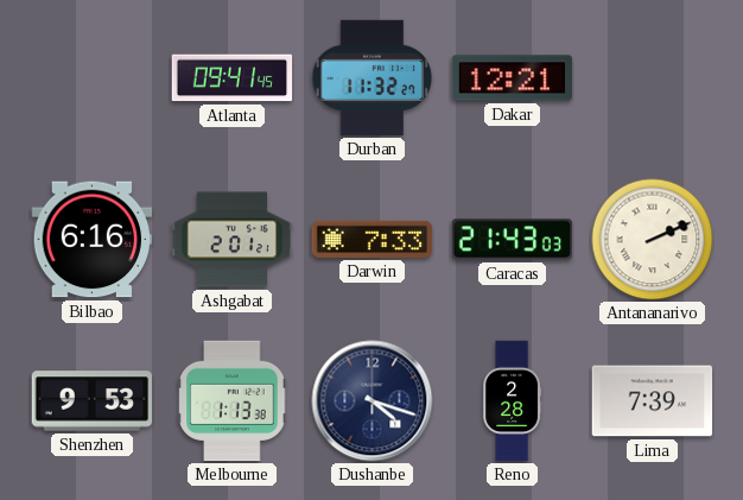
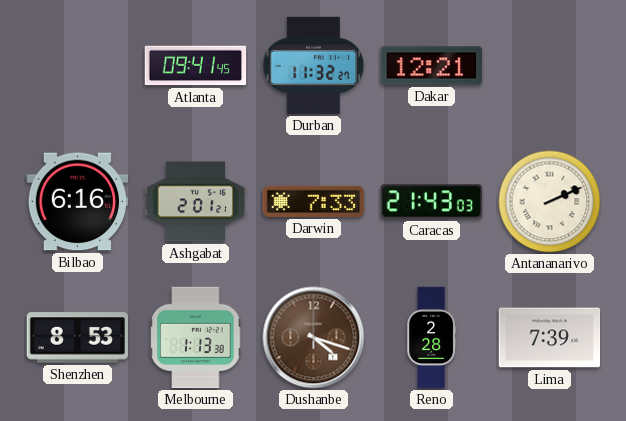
Shenzhen: 9:53 -> 8:53 (78, 338)
Dushanbe dial: navy -> brown (314, 338)
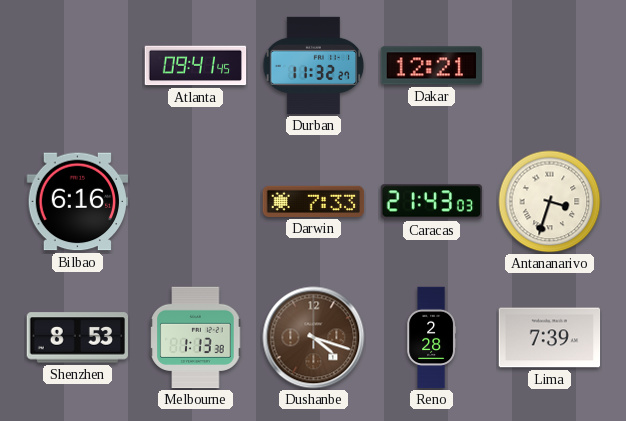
Ashgabat: 2:01 -> none (196, 202)
Antananarivo: 2:11 -> 3:33 (550, 202)
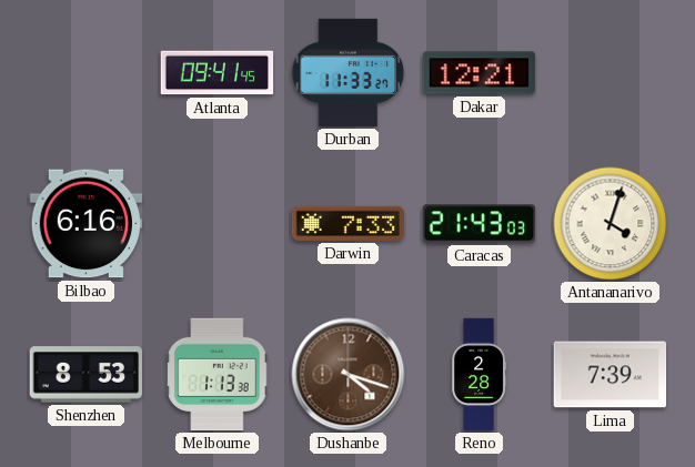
Durban: 11:32 -> 11:33 (349, 72)
Antananarivo: 3:33 -> 4:03 (611, 224)
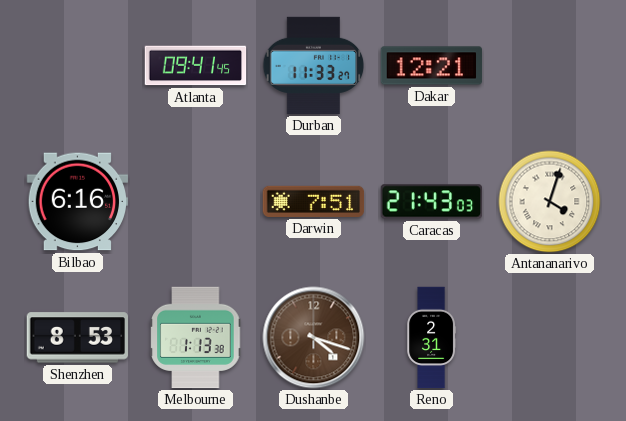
Darwin: 7:33 -> 7:51 (314, 201)
Reno: 2:28 -> 2:31 (432, 338)
Lima: 7:39 -> none (611, 375)
